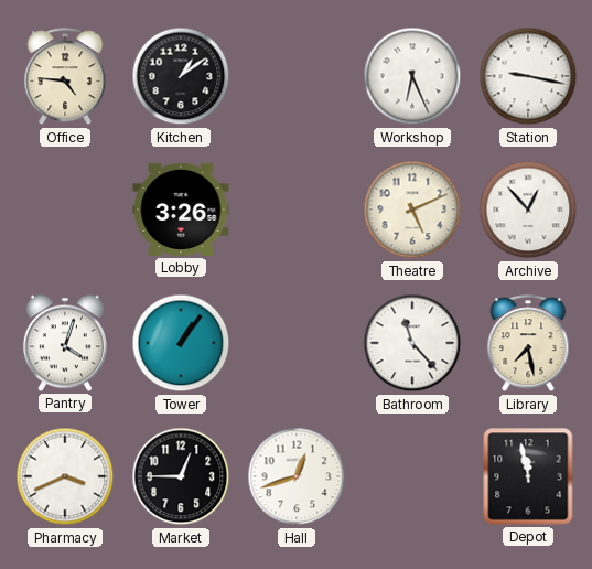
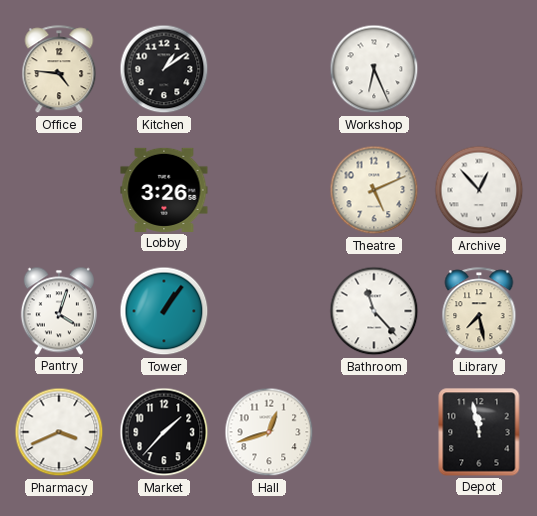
Station: 9:17 -> none (528, 76)
Market: 12:45 -> 1:37 (164, 432)
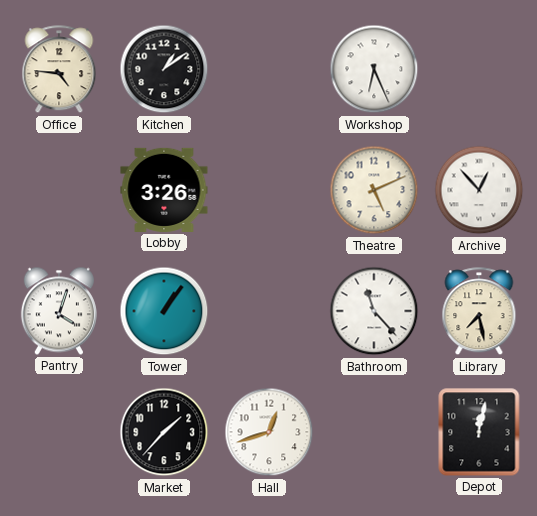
Pharmacy: 3:41 -> none (59, 432)
Depot: 11:58 -> 12:02 (479, 432)
